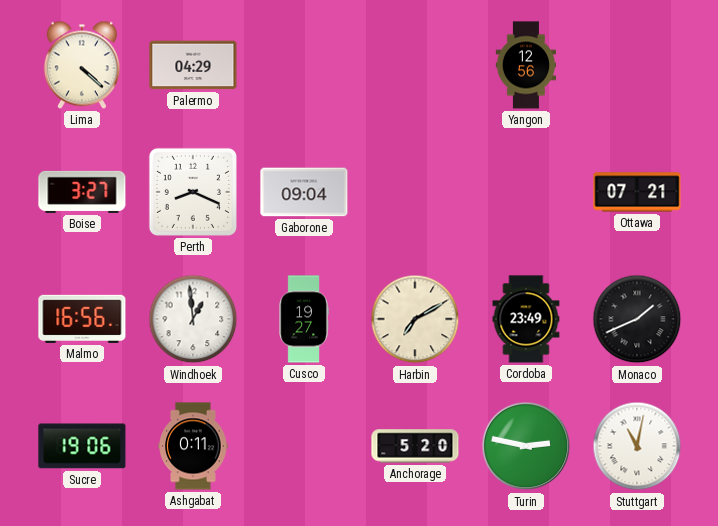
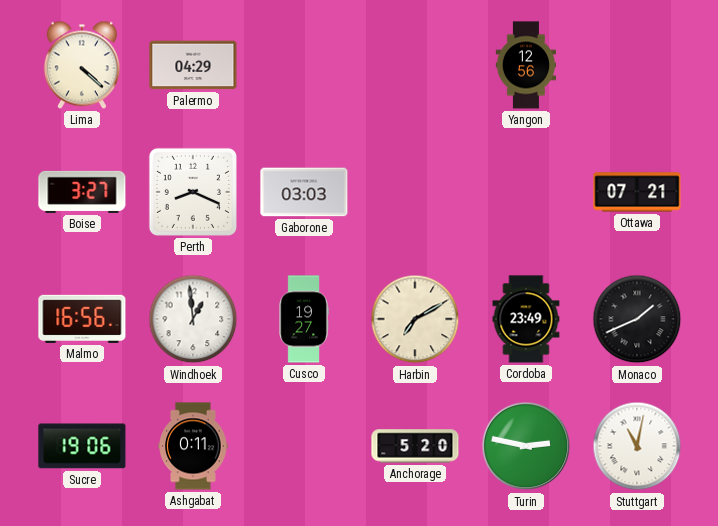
Gaborone: 09:04 -> 03:03 (304, 192)
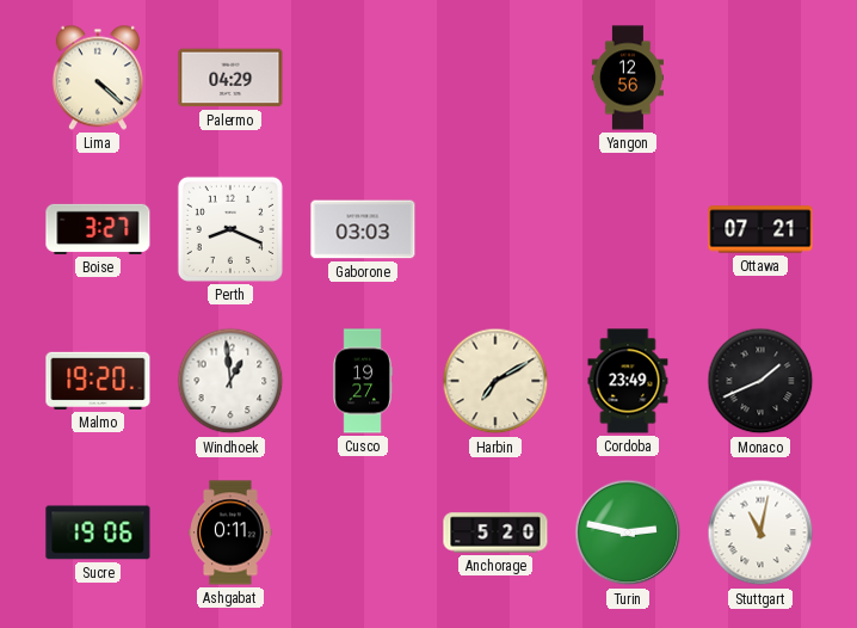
Malmo: 16:56 -> 19:20 (98, 381)
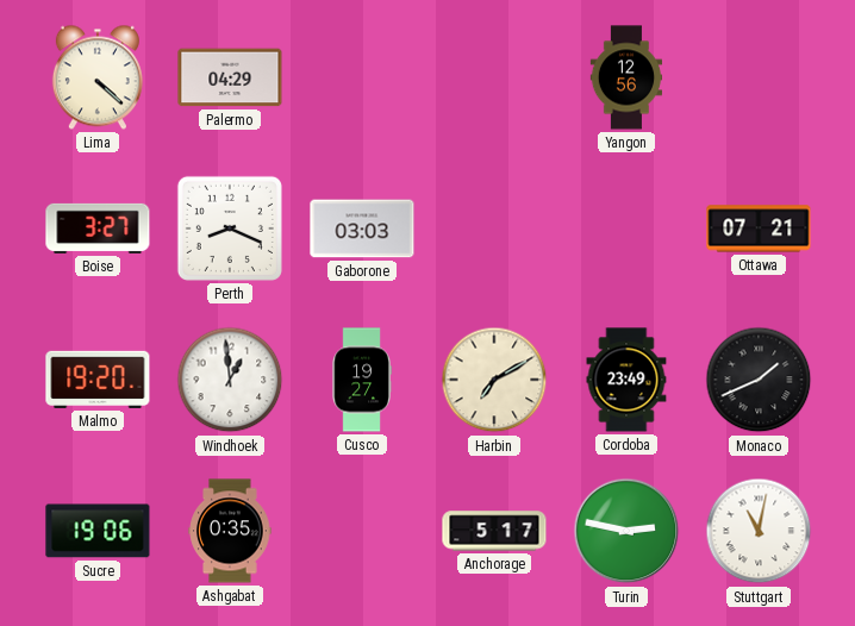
Ashgabat: 0:11 -> 0:35 (230, 531)
Anchorage: 5:20 -> 5:17 (494, 531)
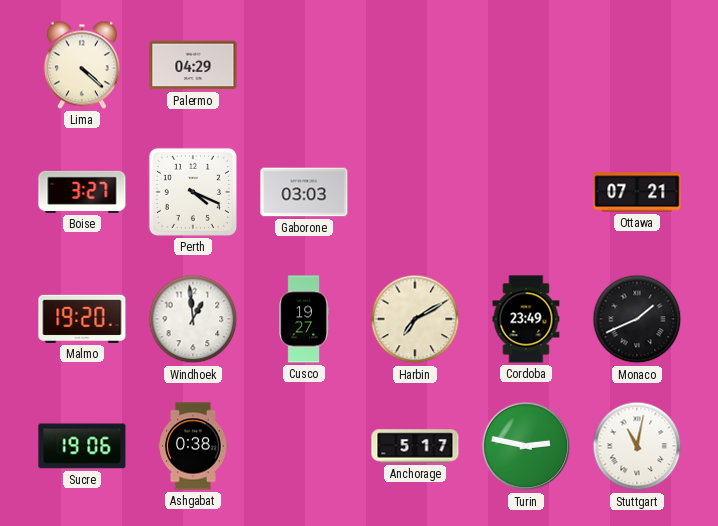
Yangon: 12:56 -> none (625, 77)
Perth: 8:19 -> 4:19 (193, 192)
Ashgabat: 0:35 -> 0:38 (193, 446)
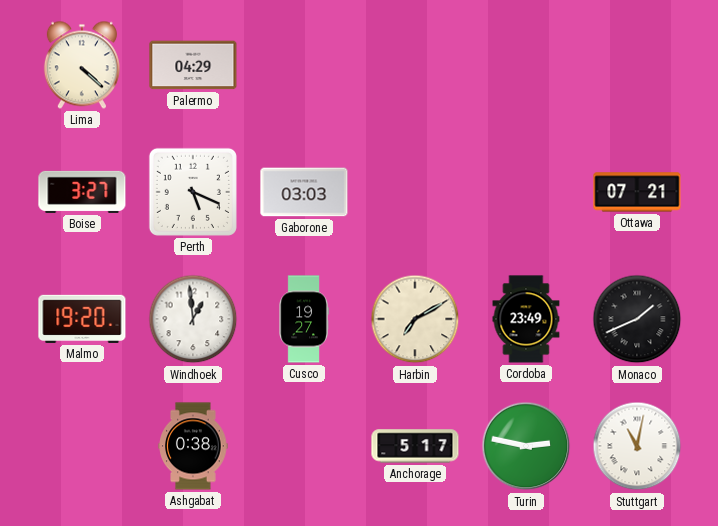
Perth: 4:19 -> 5:19 (193, 192)
Sucre: 19:06 -> none (82, 446)
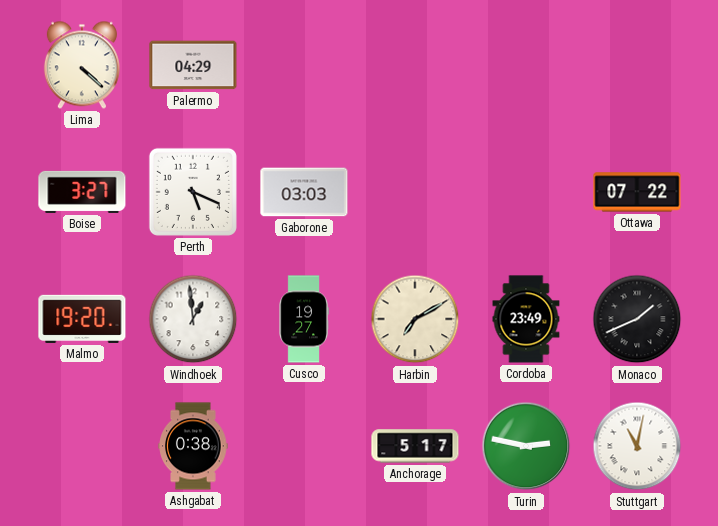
Ottawa: 07:21 -> 07:22 (637, 192)
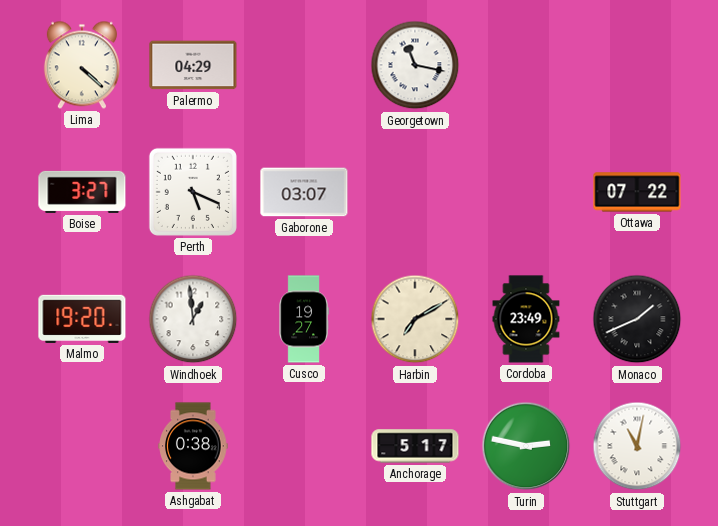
Georgetown: none -> 11:17 (415, 65)
Gaborone: 03:03 -> 03:07 (304, 192)
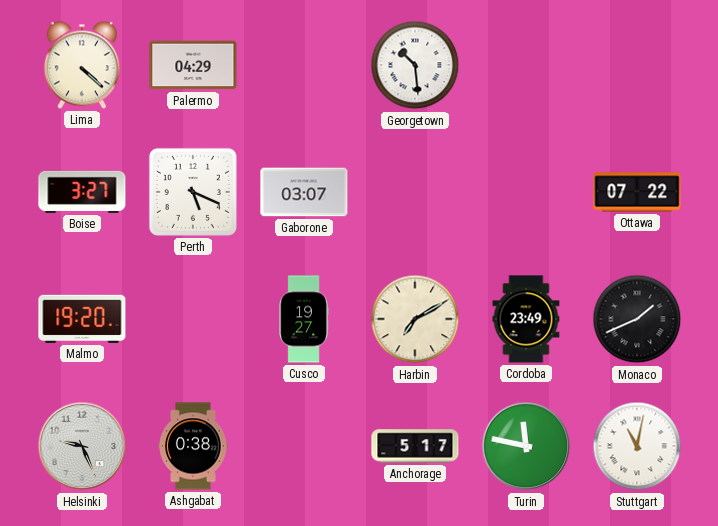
Georgetown: 11:17 -> 10:29 (415, 65)
Windhoek: 12:59 -> none (193, 319)
Helsinki: none -> 9:26 (82, 446)
Turin: 2:47 -> 11:47 (526, 446)
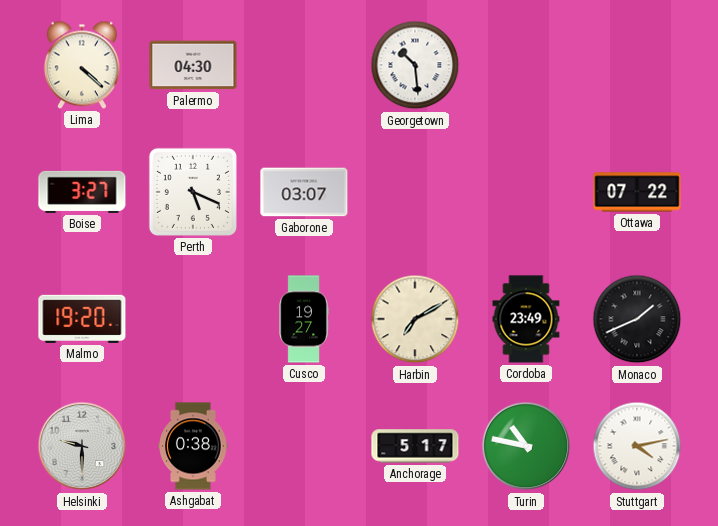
Palermo: 04:29 -> 04:30 (193, 65)
Helsinki: 9:26 -> 9:30 (82, 446)
Turin: 11:47 -> 10:47 (526, 446)
Stuttgart: 11:02 -> 4:13 (637, 446)
